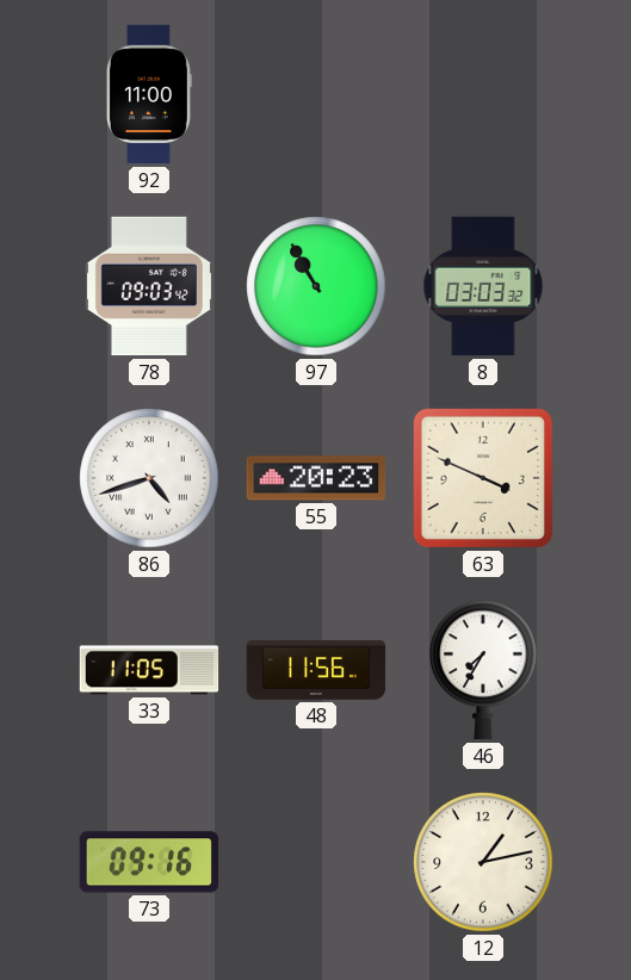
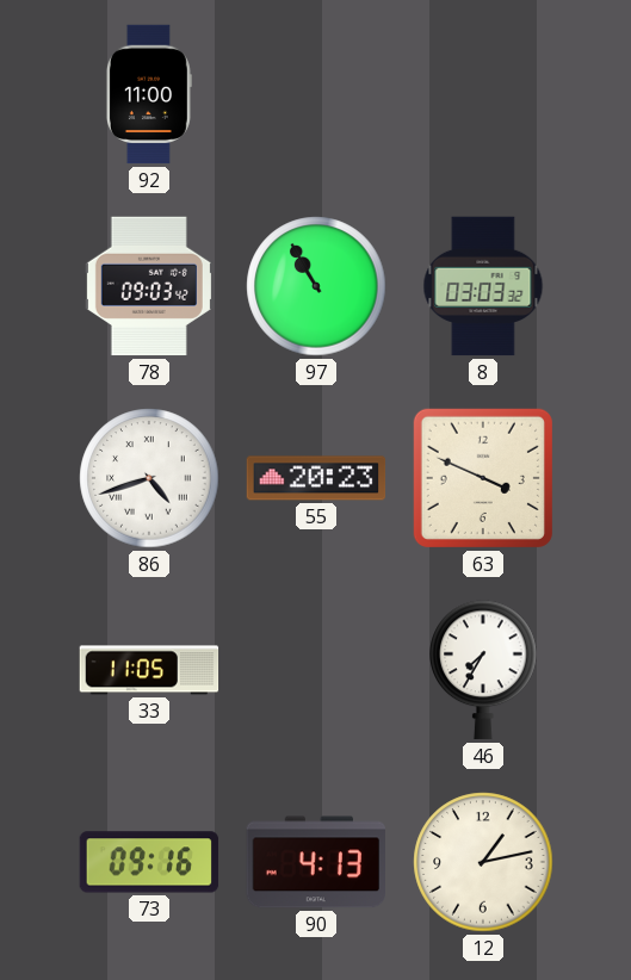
48: 11:56 -> none (316, 671)
90: none -> 4:13 (315, 862)
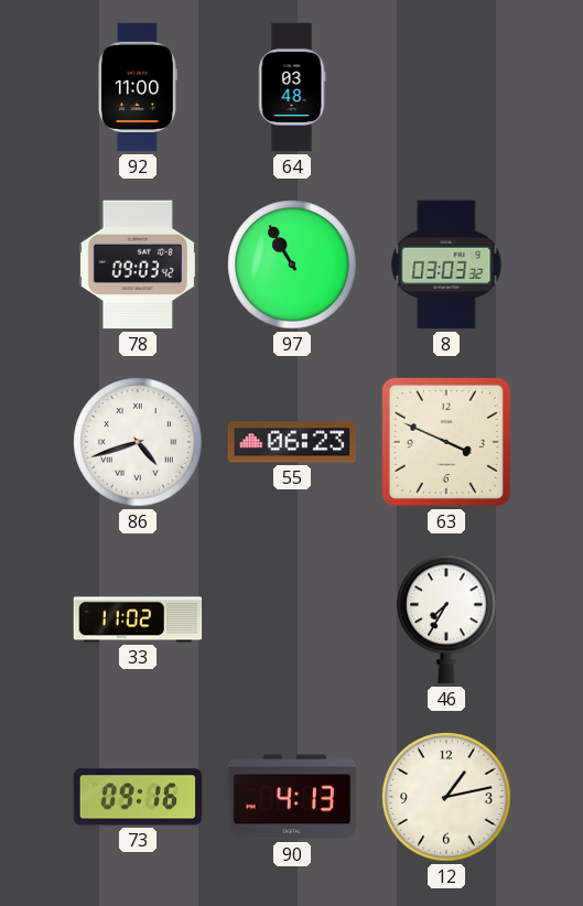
64: none -> 03:48 (292, 87)
55: 20:23 -> 06:23 (292, 442)
33: 11:05 -> 11:02 (138, 619)
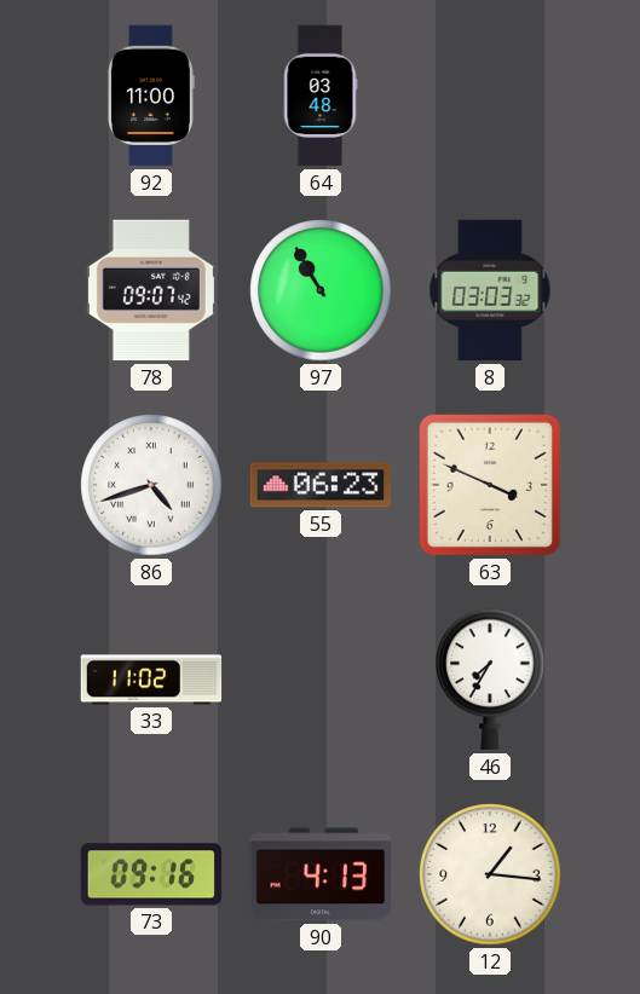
78: 09:03 -> 09:07 (151, 290)
12: 1:13 -> 1:16 (490, 874)
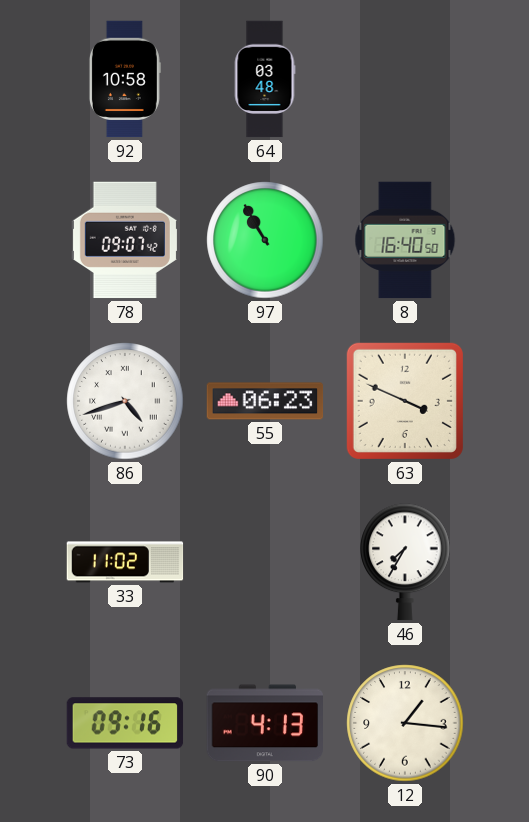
92: 11:00 -> 10:58 (125, 79)
8: 03:03 -> 16:40 (405, 240)
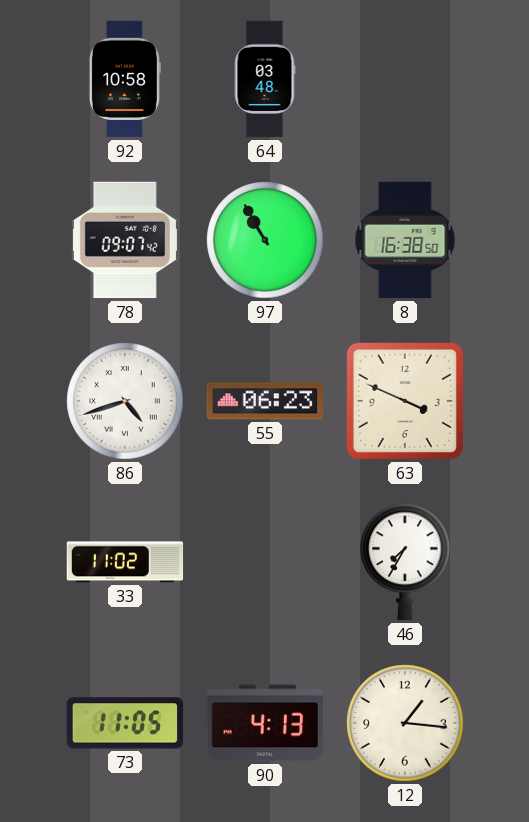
8: 16:40 -> 16:38 (405, 240)
73: 09:16 -> 11:05 (125, 723)
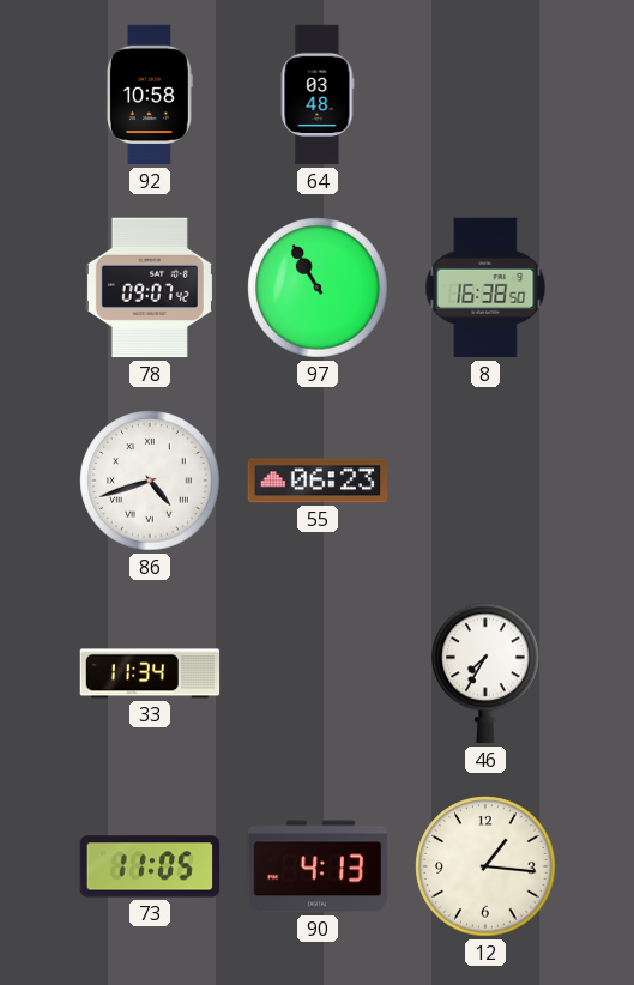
63: 3:49 -> none (405, 401)
33: 11:02 -> 11:34 (150, 673)
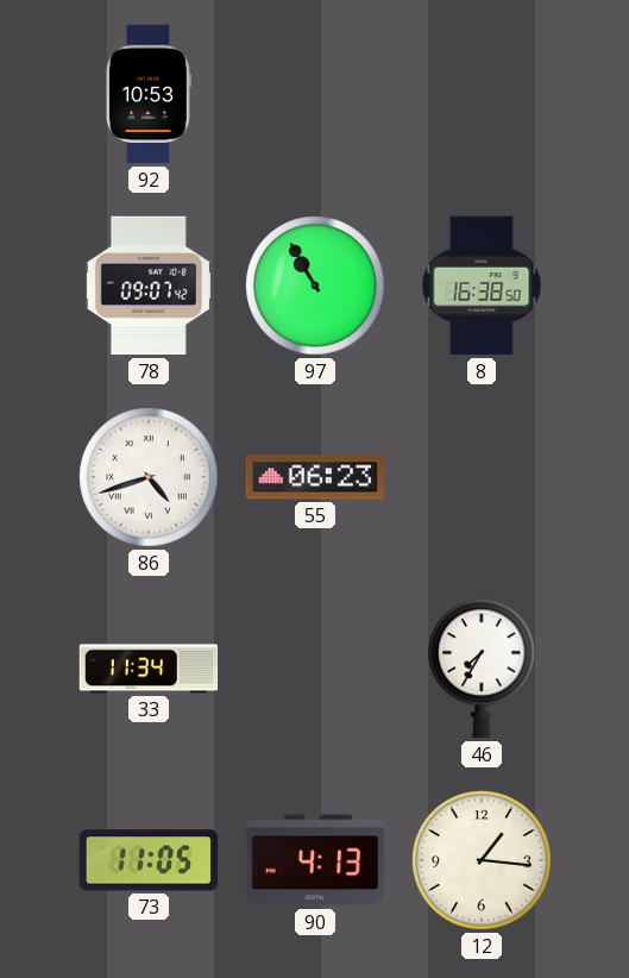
92: 10:58 -> 10:53 (149, 94)
64: 03:48 -> none (318, 95)
